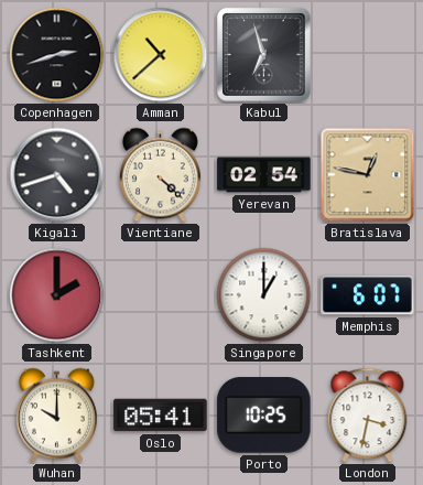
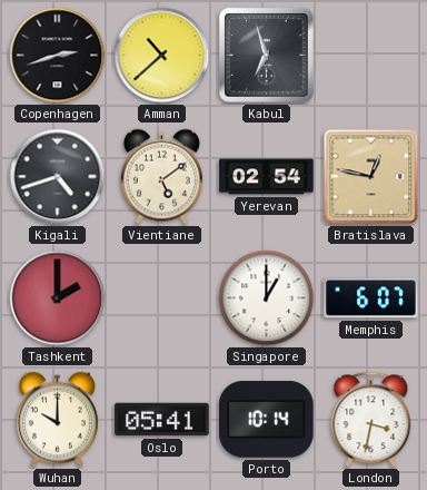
Vientiane: 4:22 -> 5:09 (161, 177)
Porto: 10:25 -> 10:14 (267, 420)
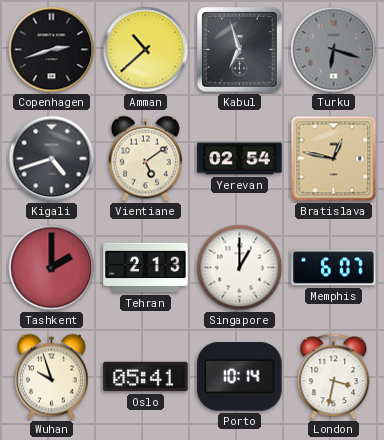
Turku: none -> 6:18 (334, 50)
Tehran: none -> 2:13 (146, 268)
Wuhan: 10:00 -> 9:57 (51, 377)
